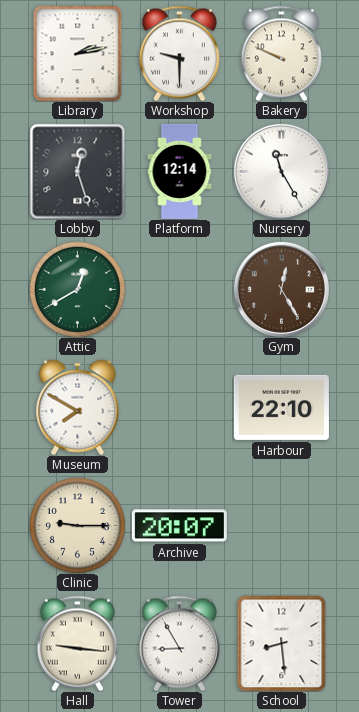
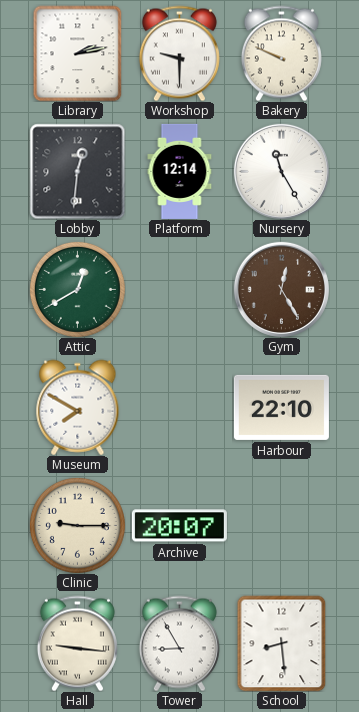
Lobby: 12:27 -> 12:31 (77, 171)
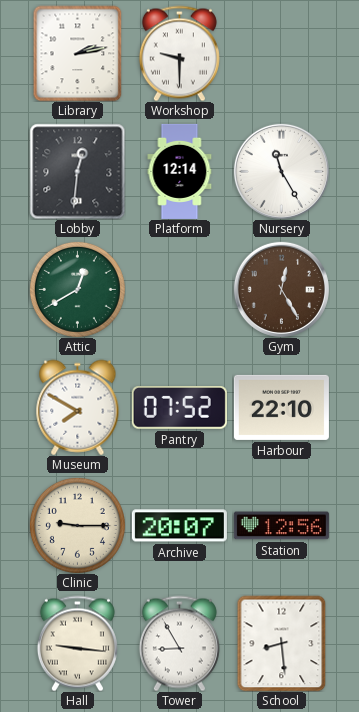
Bakery: 9:49 -> none (281, 53)
Pantry: none -> 07:52 (179, 408)
Station: none -> 12:56 (281, 526)
